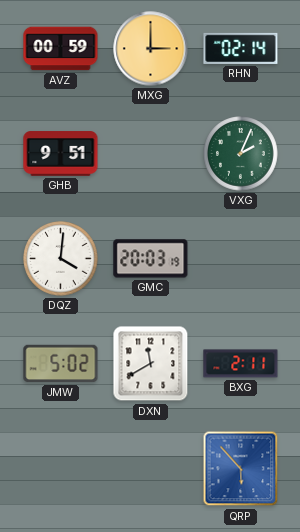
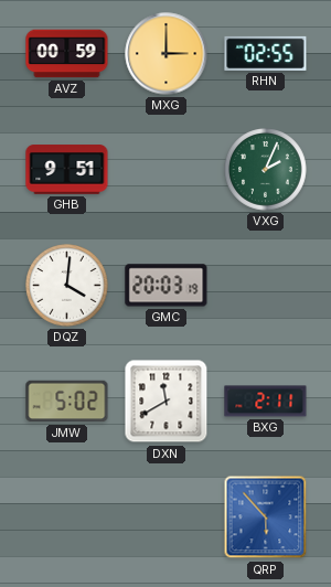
RHN: 02:14 -> 02:55 (266, 53)
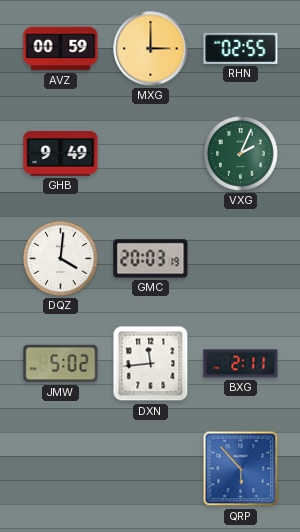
GHB: 9:51 -> 9:49 (61, 154)
DXN: 11:40 -> 11:44 (151, 364)
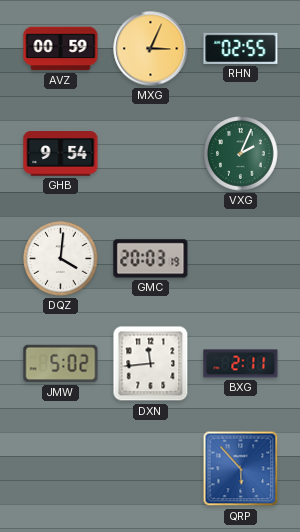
MXG: 3:00 -> 3:04 (151, 49)
GHB: 9:49 -> 9:54 (61, 154)
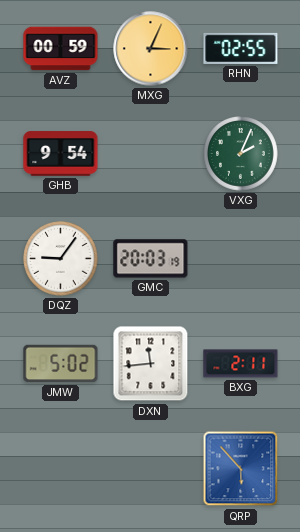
DQZ: 4:01 -> 9:06 (61, 259)
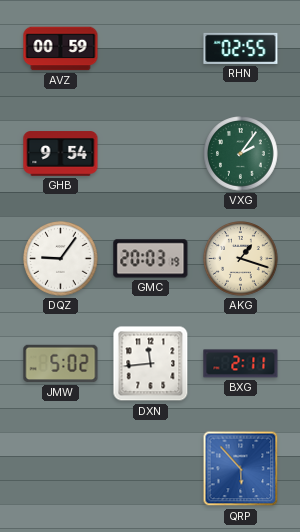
MXG: 3:04 -> none (151, 49)
VXG: 2:04 -> 2:06 (241, 154)
AKG: none -> 1:18 (241, 259)
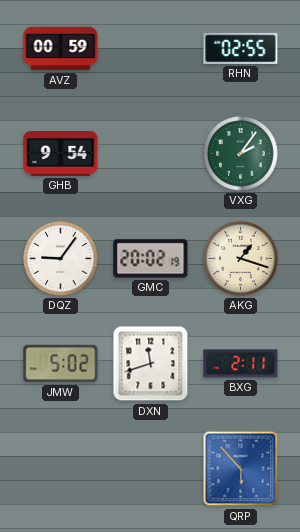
GMC: 20:03 -> 20:02 (151, 259)
DXN: 11:44 -> 11:42 (151, 364)
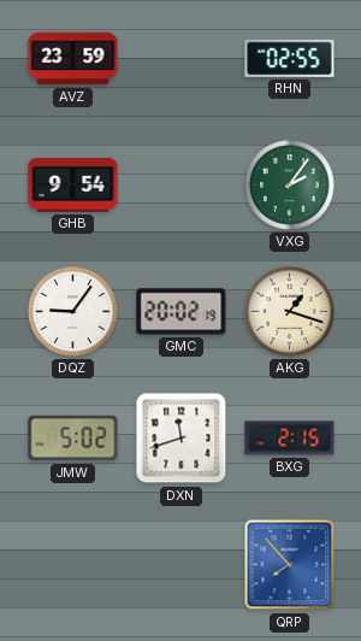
AVZ: 00:59 -> 23:59 (73, 59)
BXG: 2:11 -> 2:15 (290, 439)
QRP: 5:53 -> 7:53 (290, 565)
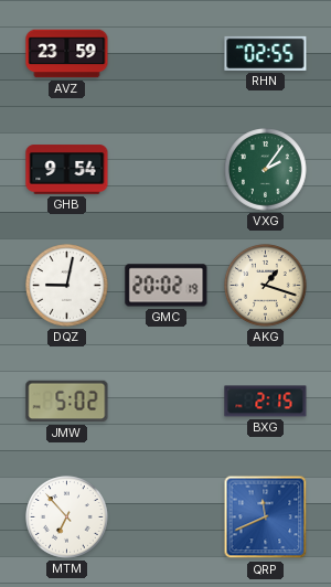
DQZ: 9:06 -> 9:02 (67, 286)
DXN: 11:42 -> none (182, 439)
MTM: none -> 6:53 (67, 517)
QRP: 7:53 -> 11:41 (266, 517)
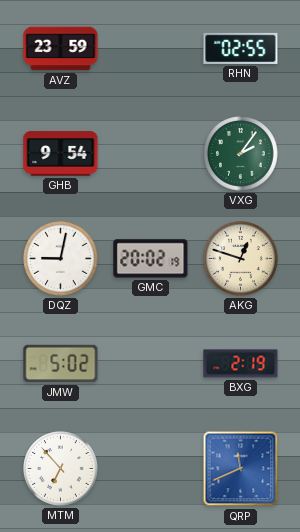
AKG: 1:18 -> 12:48 (241, 259)
BXG: 2:15 -> 2:19 (241, 364)
